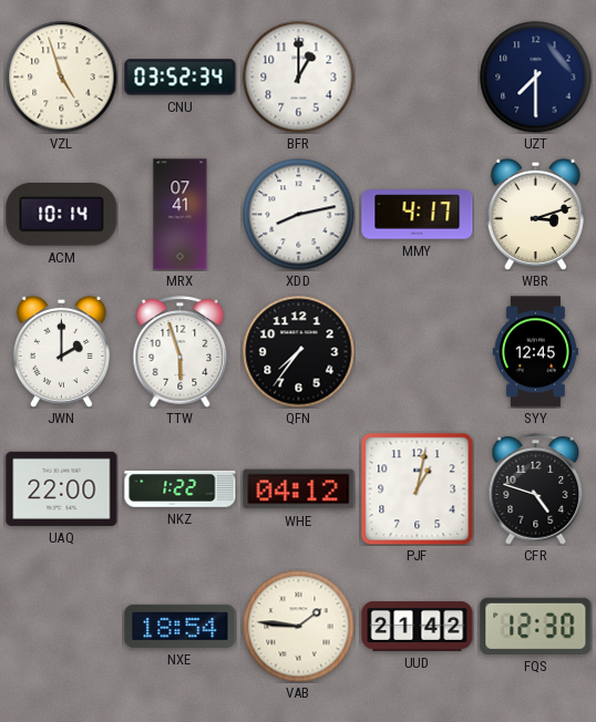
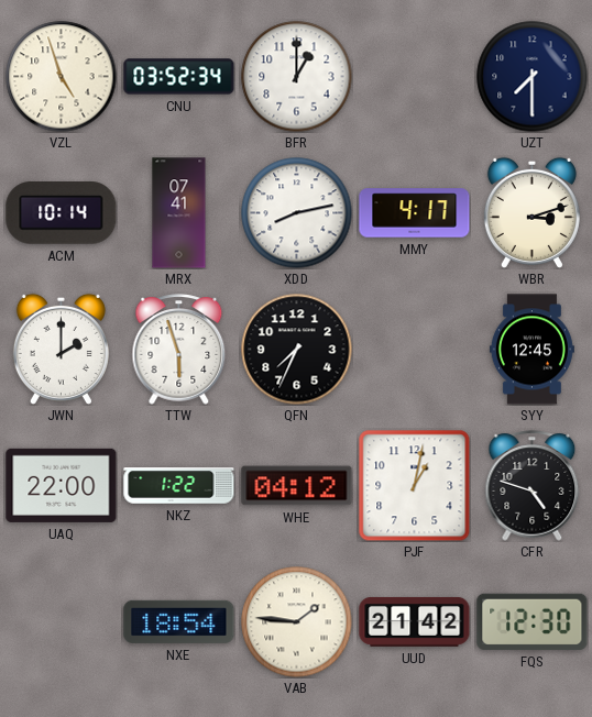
QFN: 7:36 -> 7:34 (297, 350)
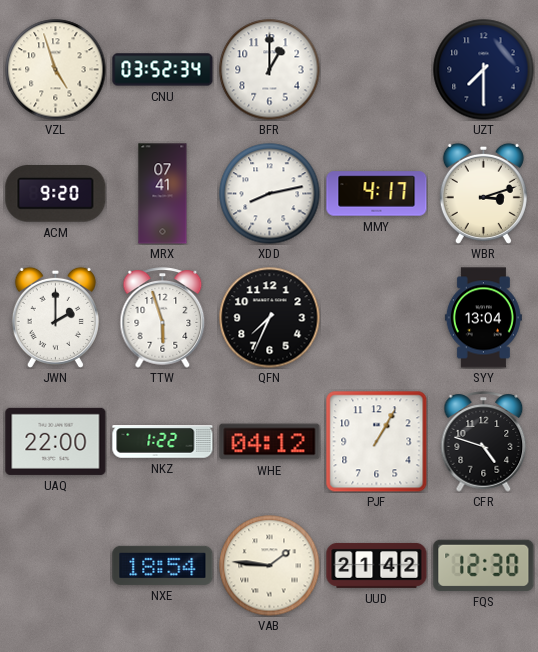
ACM: 10:14 -> 9:20 (56, 194)
SYY: 12:45 -> 13:04 (483, 318)
PJF: 1:02 -> 1:05 (377, 442)
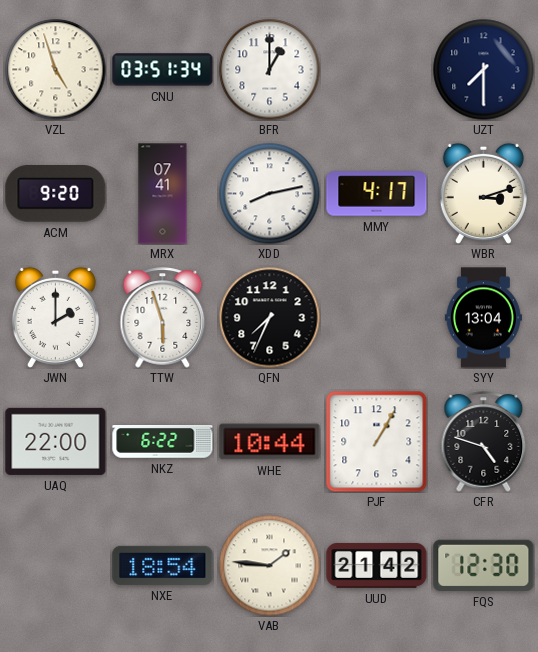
CNU: 03:52 -> 03:51 (163, 70)
NKZ: 1:22 -> 6:22 (163, 442)
WHE: 04:12 -> 10:44 (270, 442)
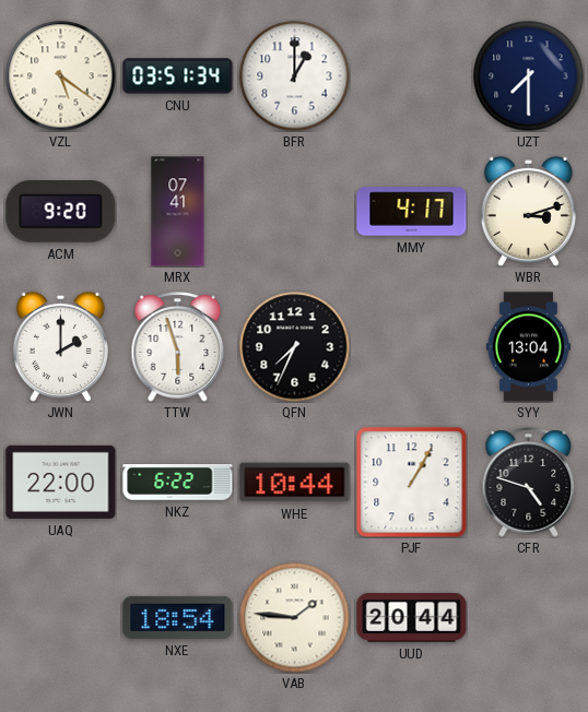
VZL: 4:57 -> 5:21 (61, 76)
XDD: 8:13 -> none (270, 194)
UUD: 21:42 -> 20:44 (412, 617)
FQS: 12:30 -> none (484, 565)
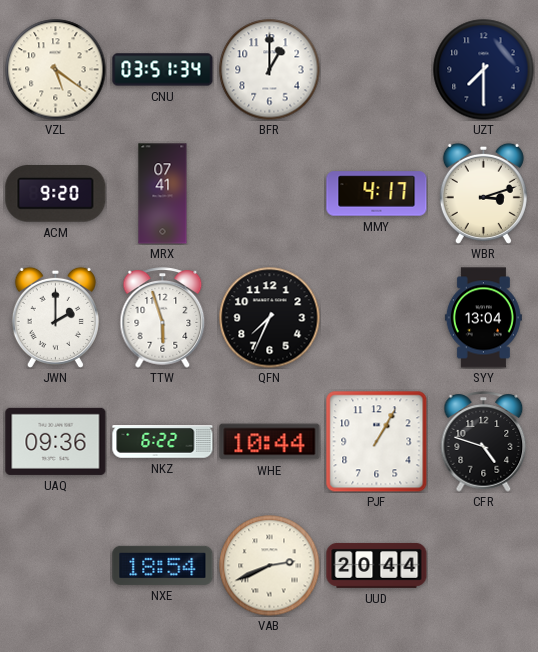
UAQ: 22:00 -> 09:36 (56, 441)
VAB: 1:46 -> 2:41 (270, 566)
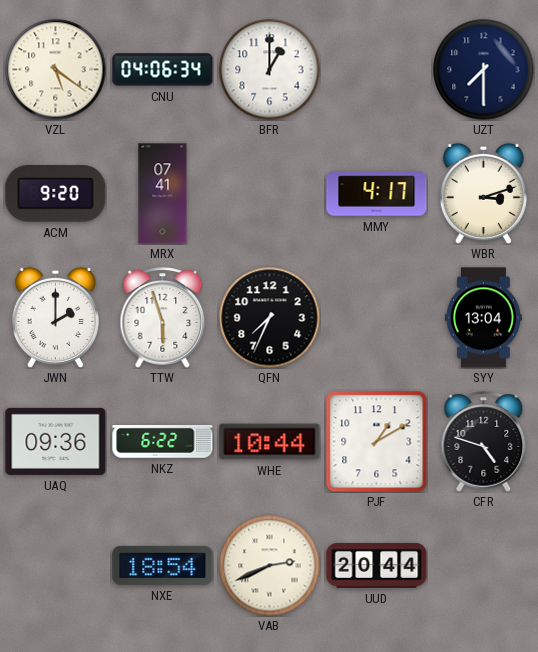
CNU: 03:51 -> 04:06 (163, 70)
PJF: 1:05 -> 1:10 (377, 442)
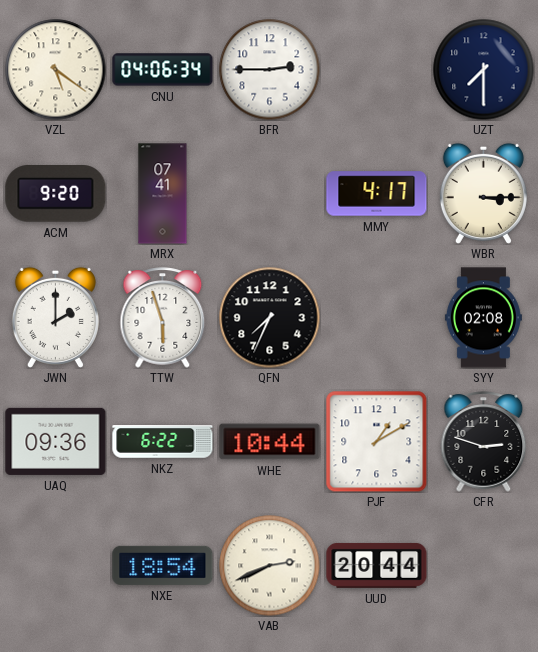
BFR: 1:00 -> 2:45 (270, 70)
WBR: 3:12 -> 3:15 (483, 193)
SYY: 13:04 -> 02:08 (483, 318)
CFR: 4:48 -> 2:48 (484, 442)
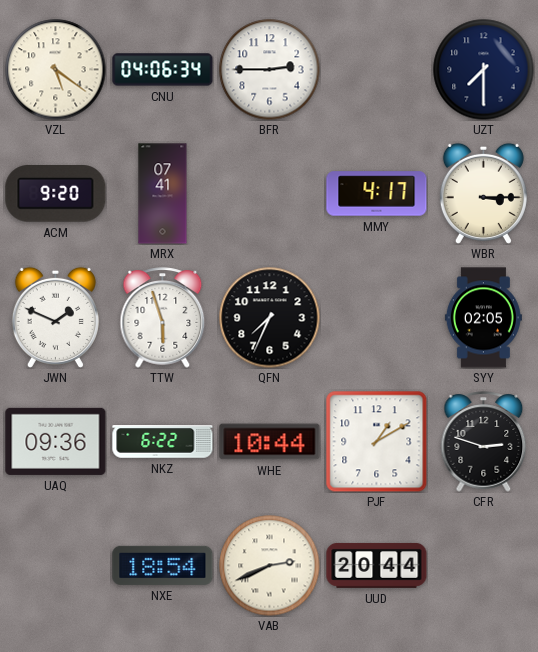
JWN: 2:00 -> 1:49 (55, 317)
SYY: 02:08 -> 02:05 (483, 318)
